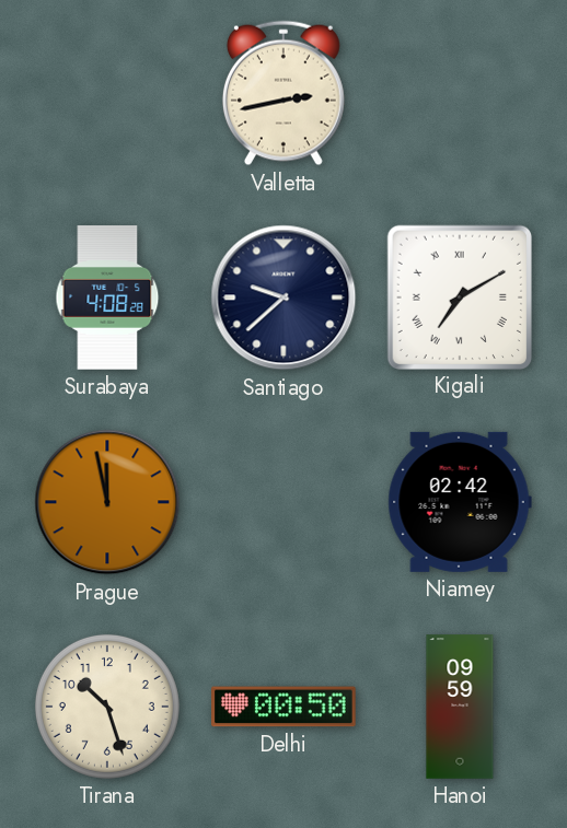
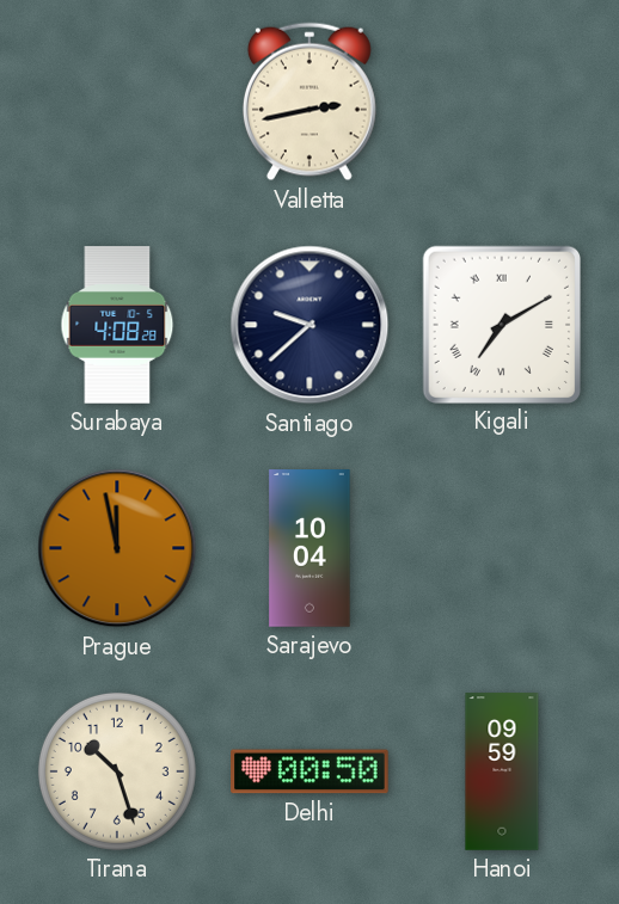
Sarajevo: none -> 10:04 (309, 548)
Niamey: 02:42 -> none (460, 502)
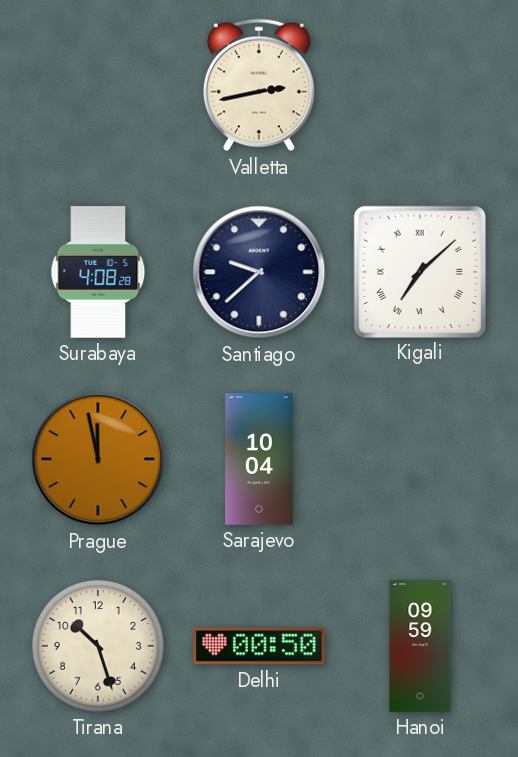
Kigali: 7:10 -> 7:08 (419, 271)
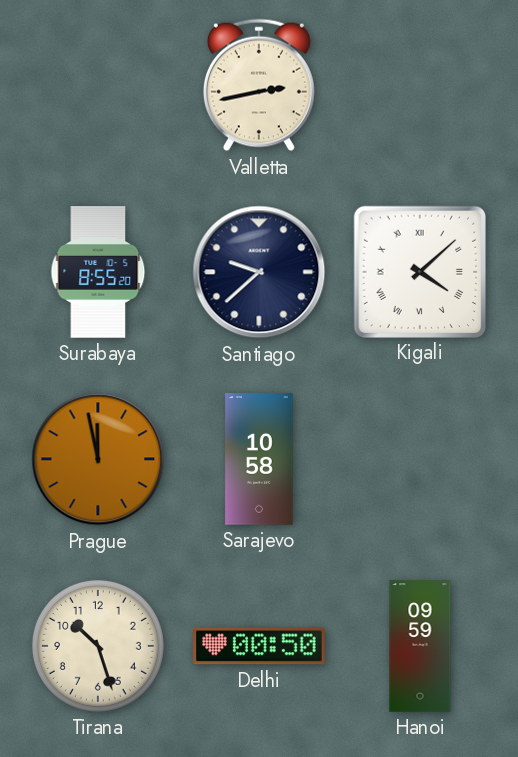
Surabaya: 4:08 -> 8:55 (98, 272)
Kigali: 7:08 -> 4:08 (419, 271)
Sarajevo: 10:04 -> 10:58 (259, 459)
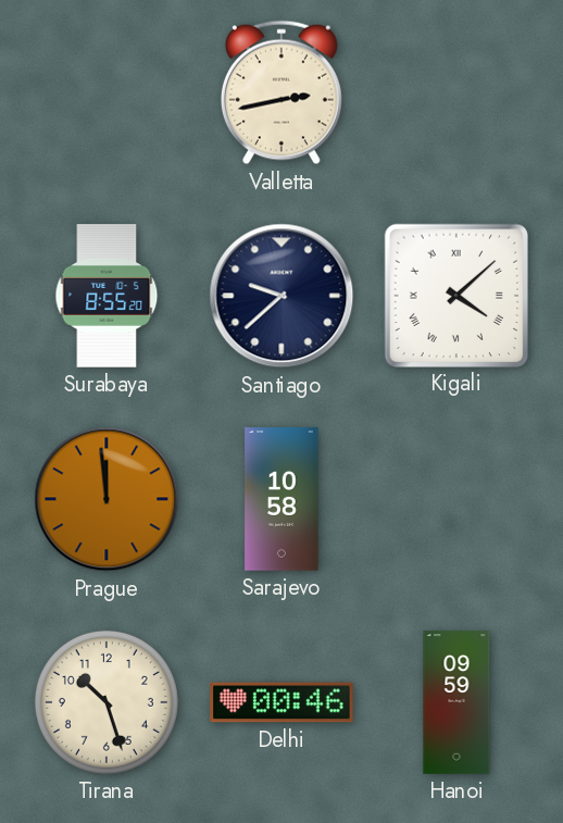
Prague: 11:58 -> 11:59 (107, 499)
Delhi: 00:50 -> 00:46 (281, 702)
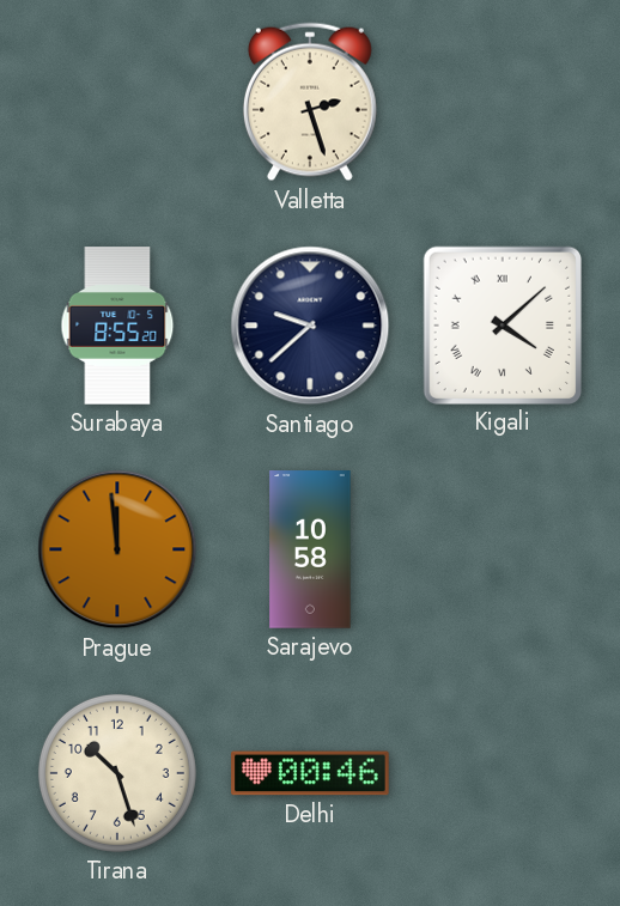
Valletta: 2:43 -> 2:27 (310, 102)
Hanoi: 09:59 -> none (456, 702)
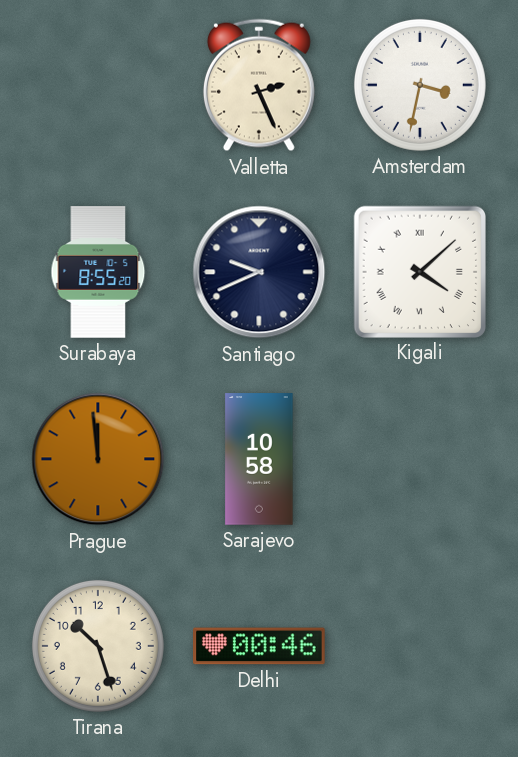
Valletta: 2:27 -> 2:26 (259, 85)
Amsterdam: none -> 3:32 (420, 85)
Santiago: 9:38 -> 9:41 (259, 272)
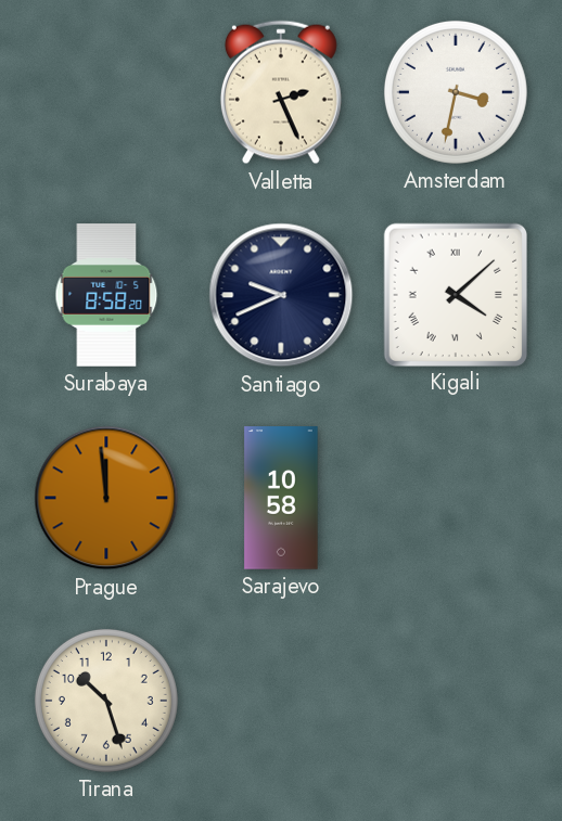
Surabaya: 8:55 -> 8:58 (106, 295)
Delhi: 00:46 -> none (259, 646)
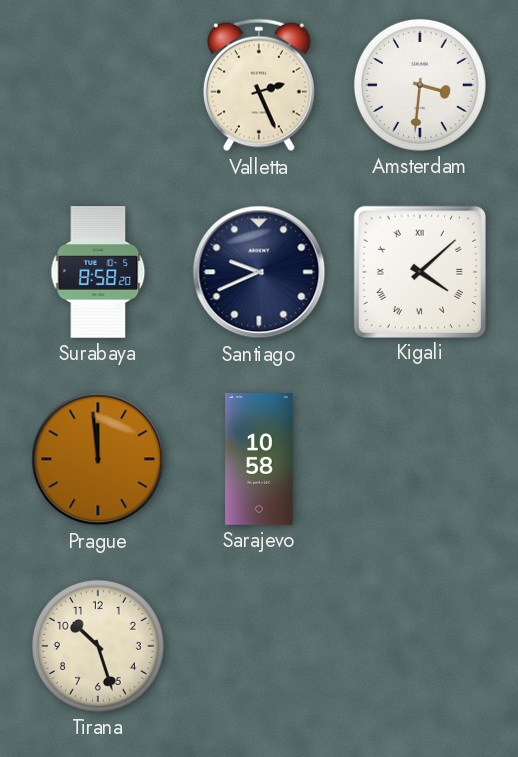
Amsterdam: 3:32 -> 3:31 (420, 85)
